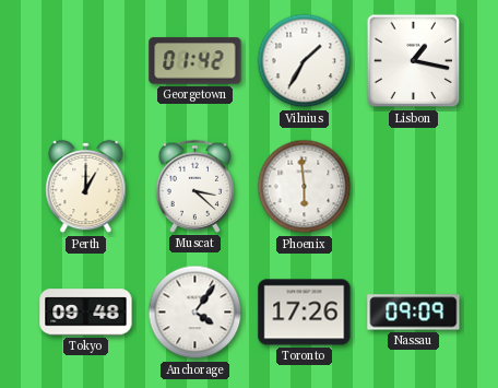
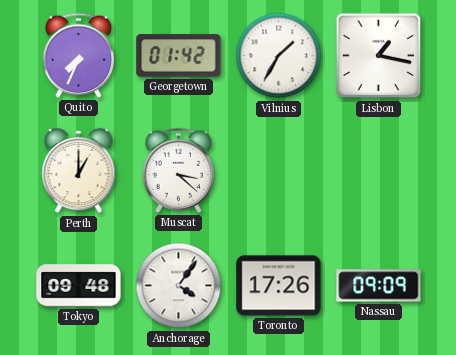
Quito: none -> 7:34 (79, 55)
Phoenix: 5:59 -> none (305, 187)
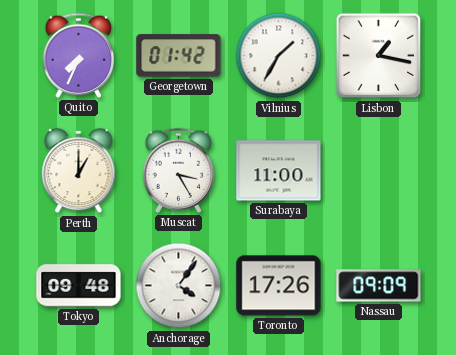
Muscat: 3:22 -> 3:25 (179, 170)
Surabaya: none -> 11:00 (279, 171)
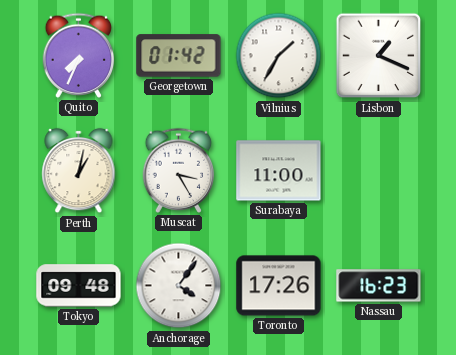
Lisbon: 1:17 -> 1:19 (379, 56)
Perth: 1:00 -> 1:02 (79, 171)
Nassau: 09:09 -> 16:23 (379, 286)
